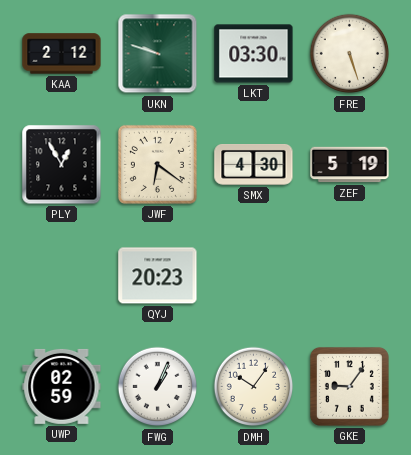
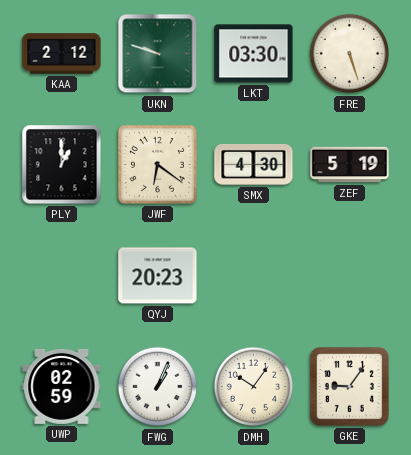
PLY: 12:55 -> 1:00 (62, 165)
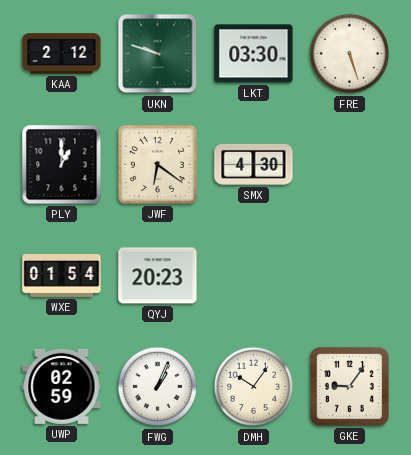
ZEF: 5:19 -> none (350, 165)
WXE: none -> 01:54 (62, 275)
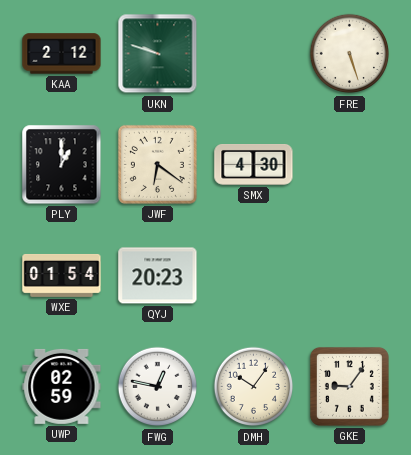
LKT: 03:30 -> none (254, 54)
FWG: 1:04 -> 12:47 (158, 387)
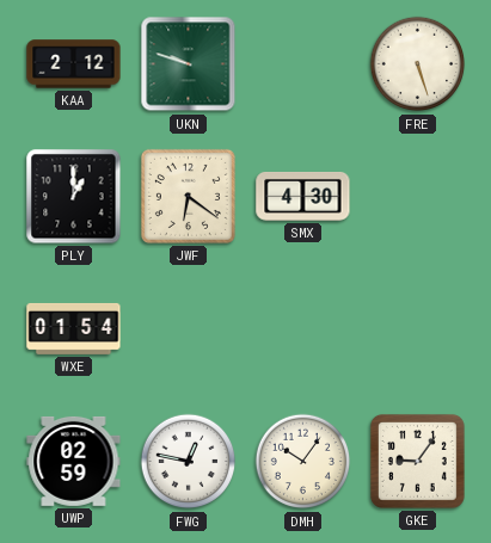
QYJ: 20:23 -> none (158, 276)
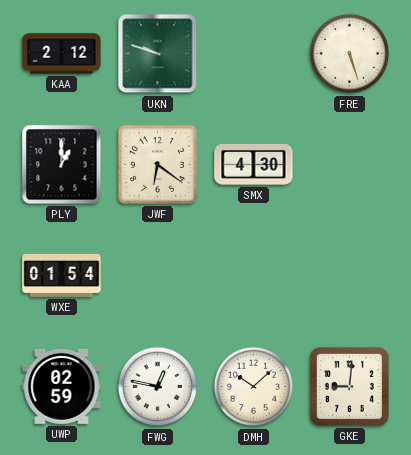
DMH: 10:06 -> 10:08 (254, 387)
GKE: 9:06 -> 9:01 (349, 386)
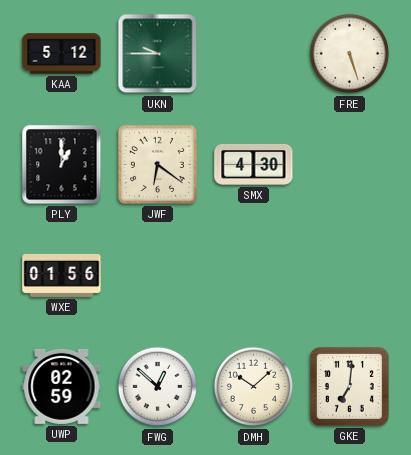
KAA: 2:12 -> 5:12 (62, 54)
UKN: 9:48 -> 9:45 (158, 54)
WXE: 01:54 -> 01:56 (62, 275)
FWG: 12:47 -> 12:52 (158, 387)
GKE: 9:01 -> 7:01 (349, 386)
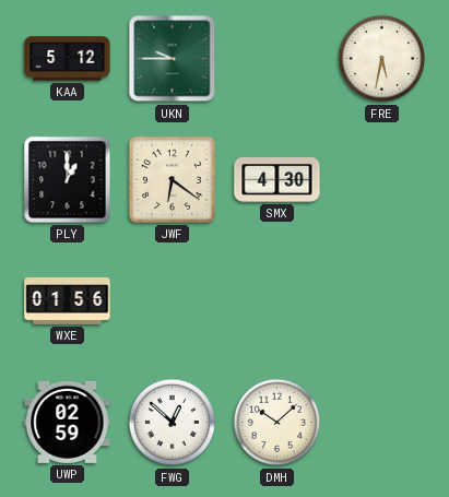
FRE: 5:27 -> 5:32 (382, 59)
GKE: 7:01 -> none (349, 386)
